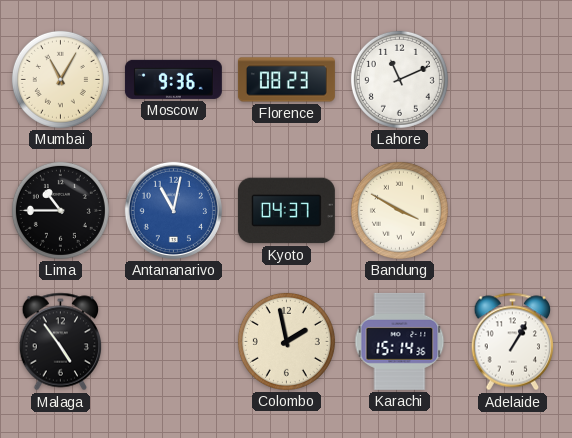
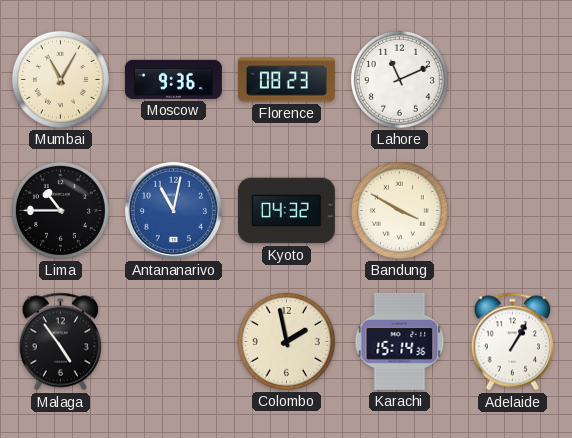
Kyoto: 04:37 -> 04:32 (286, 211)
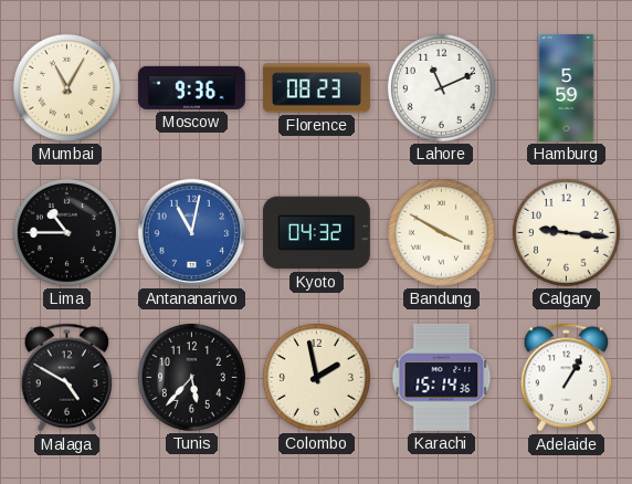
Hamburg: none -> 5:59 (567, 87)
Calgary: none -> 9:16 (566, 232)
Malaga: 4:54 -> 4:50 (67, 378)
Tunis: none -> 5:37 (191, 377)
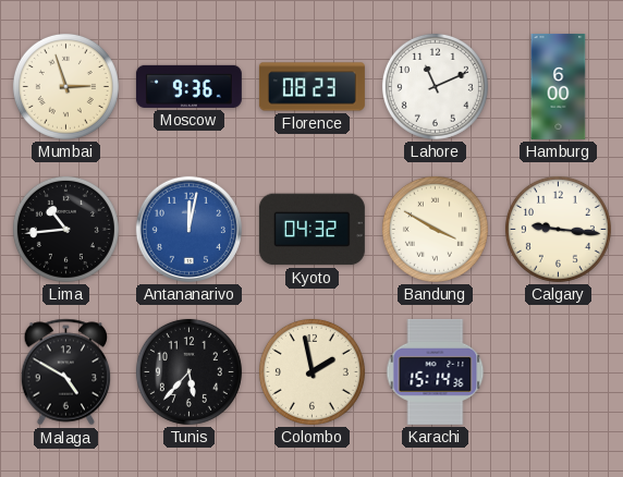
Mumbai: 11:05 -> 2:57 (65, 86)
Hamburg: 5:59 -> 6:00 (559, 86)
Lima: 10:45 -> 10:44 (65, 229)
Antananarivo: 11:02 -> 12:02 (188, 229)
Adelaide: 1:05 -> none (567, 378)
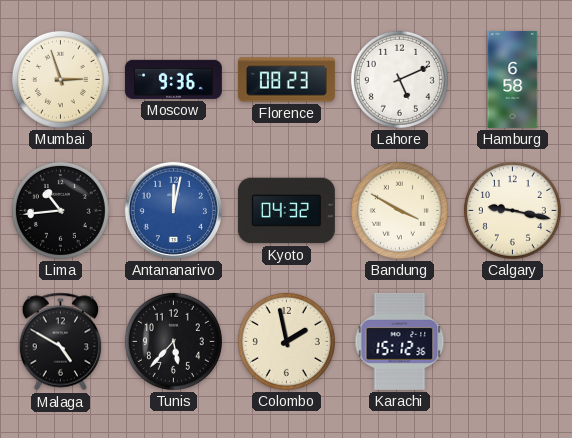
Lahore: 11:11 -> 5:11 (399, 79)
Hamburg: 6:00 -> 6:58 (513, 79)
Calgary: 9:16 -> 9:17 (512, 210)
Karachi: 15:14 -> 15:12 (400, 341)
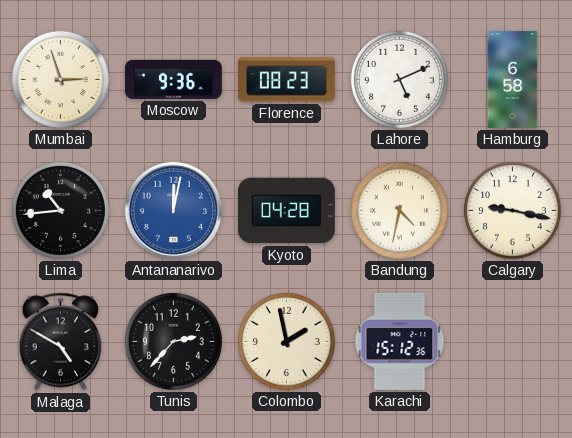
Kyoto: 04:32 -> 04:28 (286, 211)
Bandung: 3:50 -> 4:32 (399, 210)
Tunis: 5:37 -> 2:37 (173, 341)
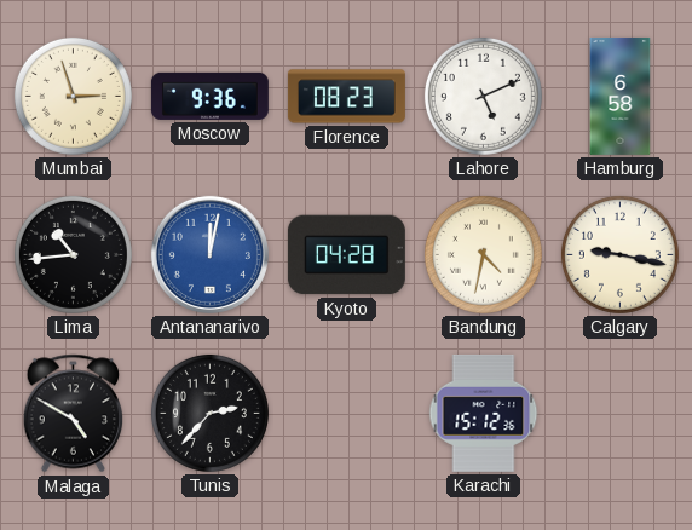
Colombo: 1:58 -> none (286, 341)
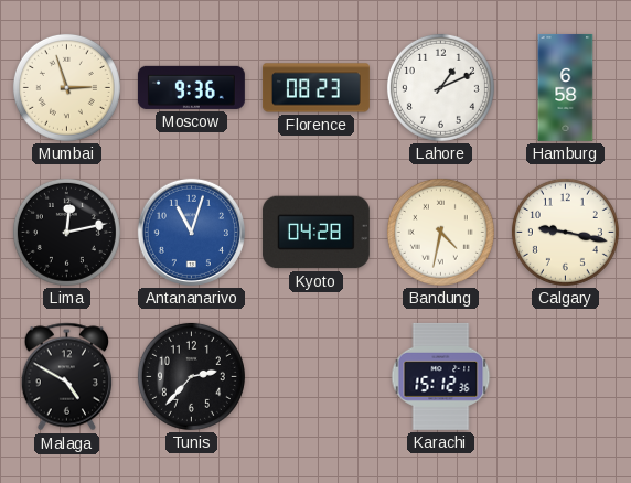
Lahore: 5:11 -> 1:11 (440, 87)
Lima: 10:44 -> 12:13 (66, 232)
Antananarivo: 12:02 -> 11:03 (191, 232)
